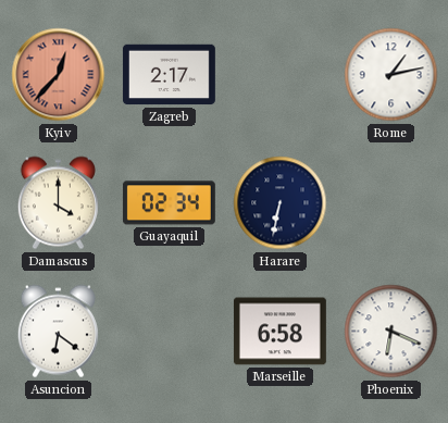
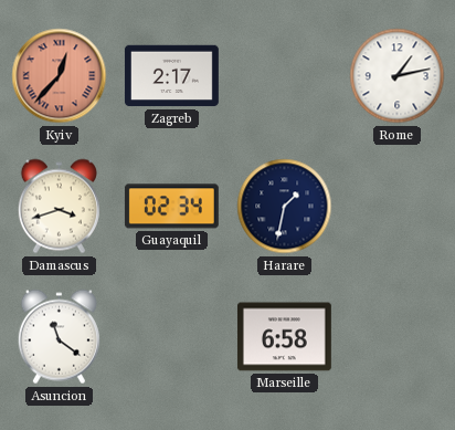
Damascus: 4:00 -> 3:42 (59, 207)
Harare: 6:32 -> 1:32 (285, 207)
Asuncion: 6:21 -> 11:21 (59, 337)
Phoenix: 6:19 -> none (391, 332)
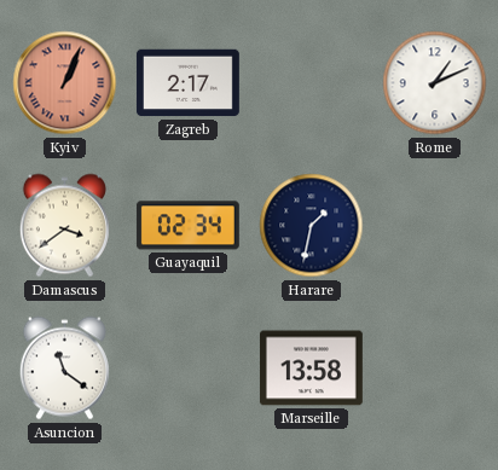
Kyiv: 12:37 -> 1:04 (65, 83)
Rome: 1:13 -> 1:11 (435, 83)
Damascus: 3:42 -> 3:39 (64, 226)
Marseille: 6:58 -> 13:58 (311, 369)
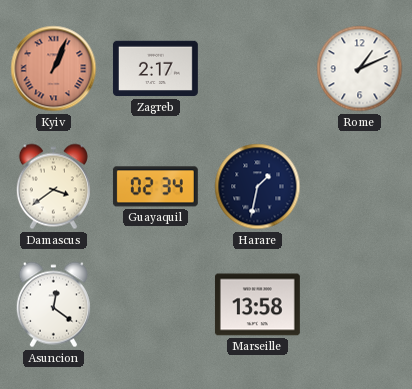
Asuncion: 11:21 -> 12:21 (53, 305)
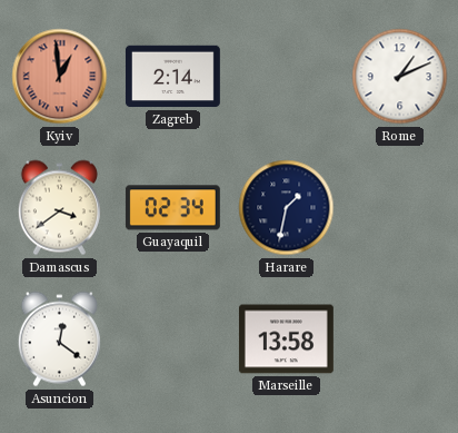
Kyiv: 1:04 -> 12:59 (60, 77)
Zagreb: 2:17 -> 2:14 (172, 77)
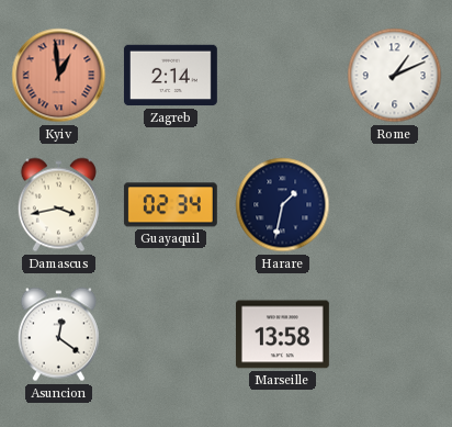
Damascus: 3:39 -> 3:43 (58, 205)
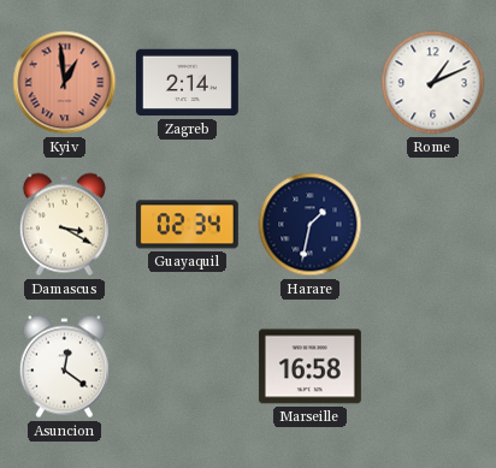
Damascus: 3:43 -> 3:20 (64, 225)
Marseille: 13:58 -> 16:58 (309, 367)
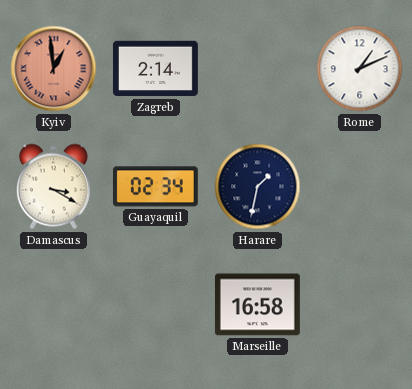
Asuncion: 12:21 -> none (64, 367)
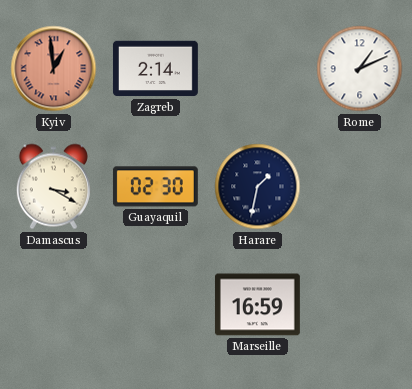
Guayaquil: 02:34 -> 02:30 (155, 187)
Marseille: 16:58 -> 16:59 (257, 305)
